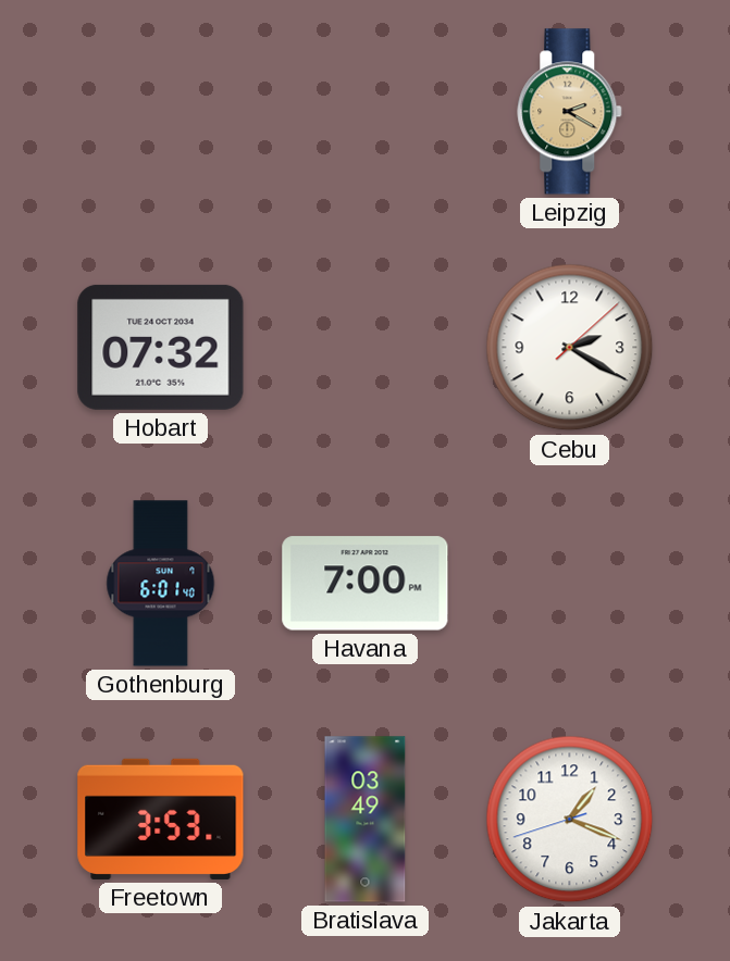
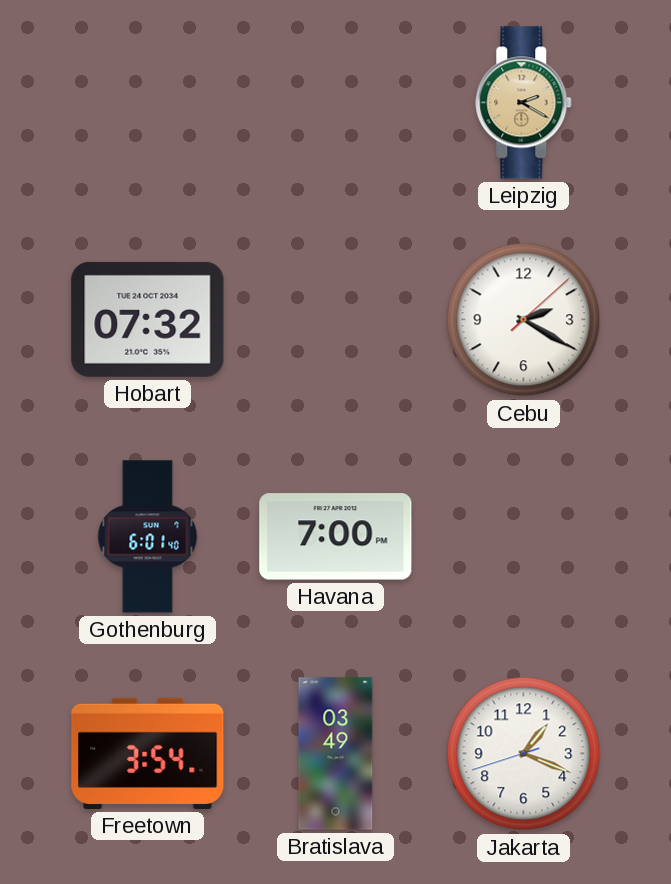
Freetown: 3:53 -> 3:54 (148, 753)
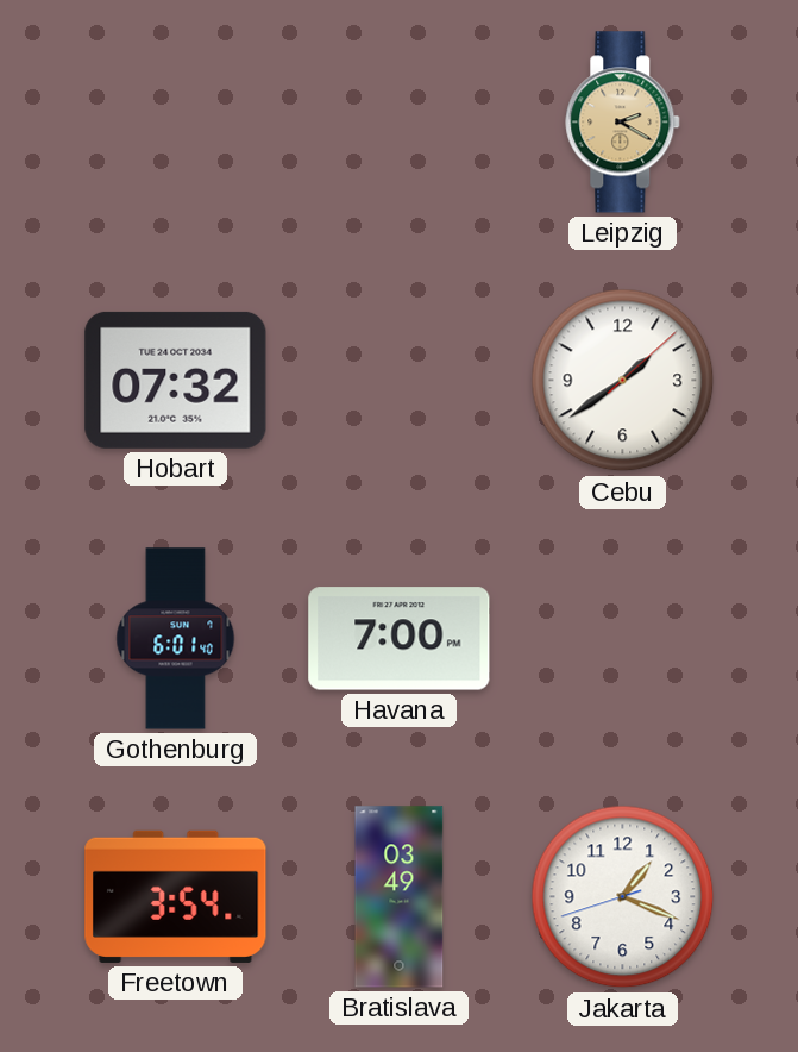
Cebu: 2:20 -> 1:39 (623, 381)
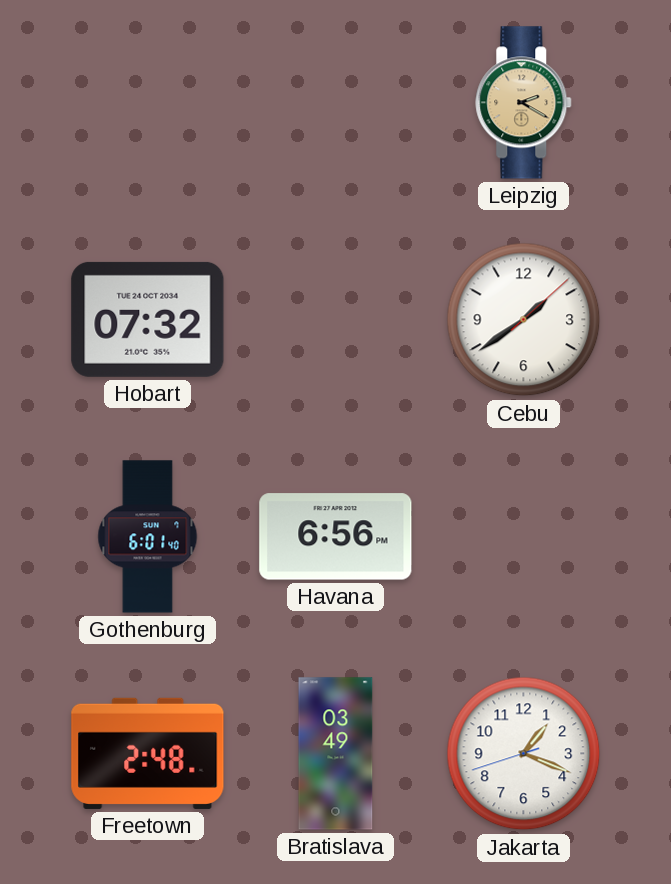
Havana: 7:00 -> 6:56 (336, 537)
Freetown: 3:54 -> 2:48 (148, 753)
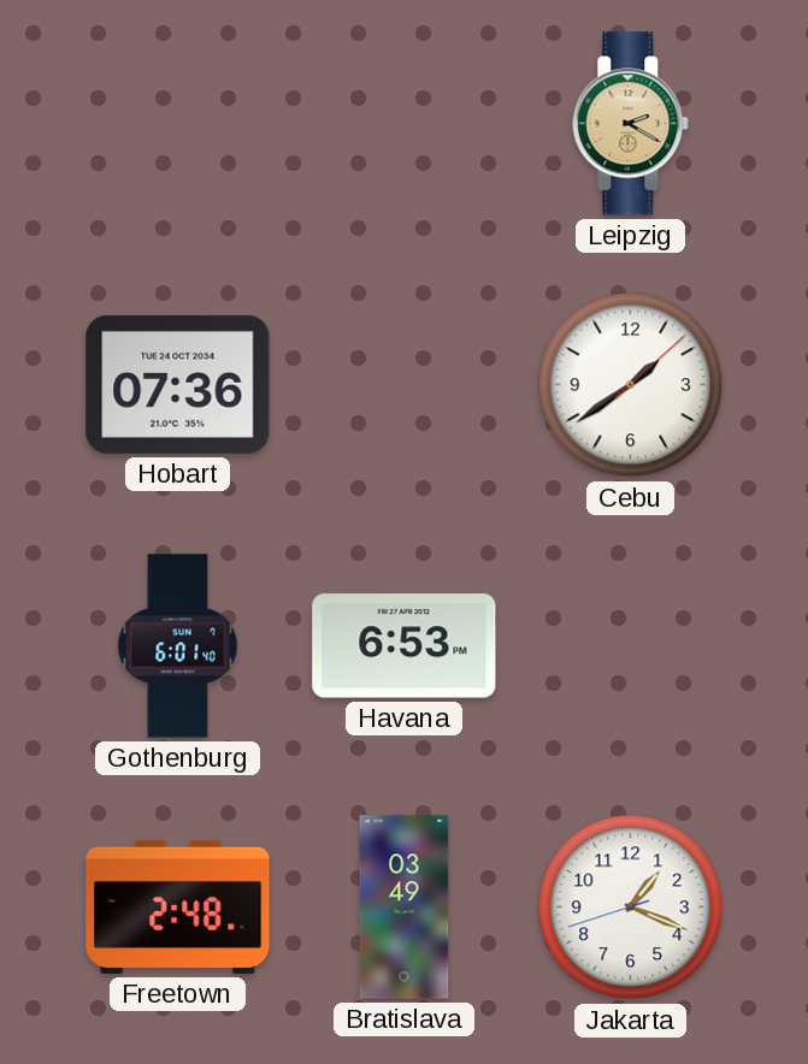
Hobart: 07:32 -> 07:36 (178, 384)
Havana: 6:56 -> 6:53 (405, 646)
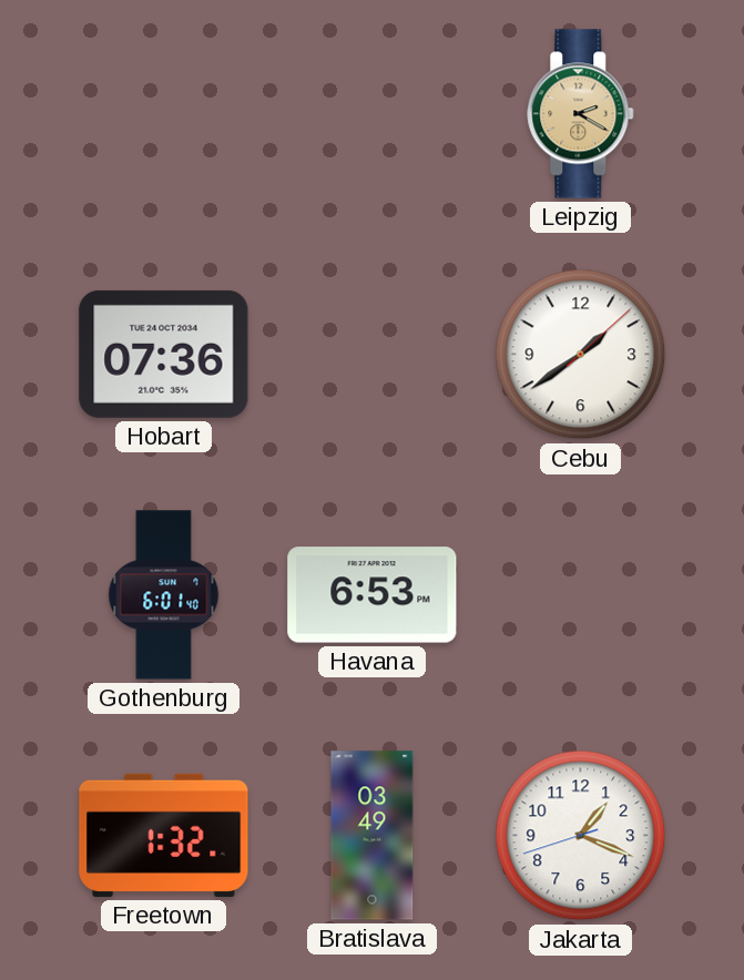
Freetown: 2:48 -> 1:32 (164, 835)
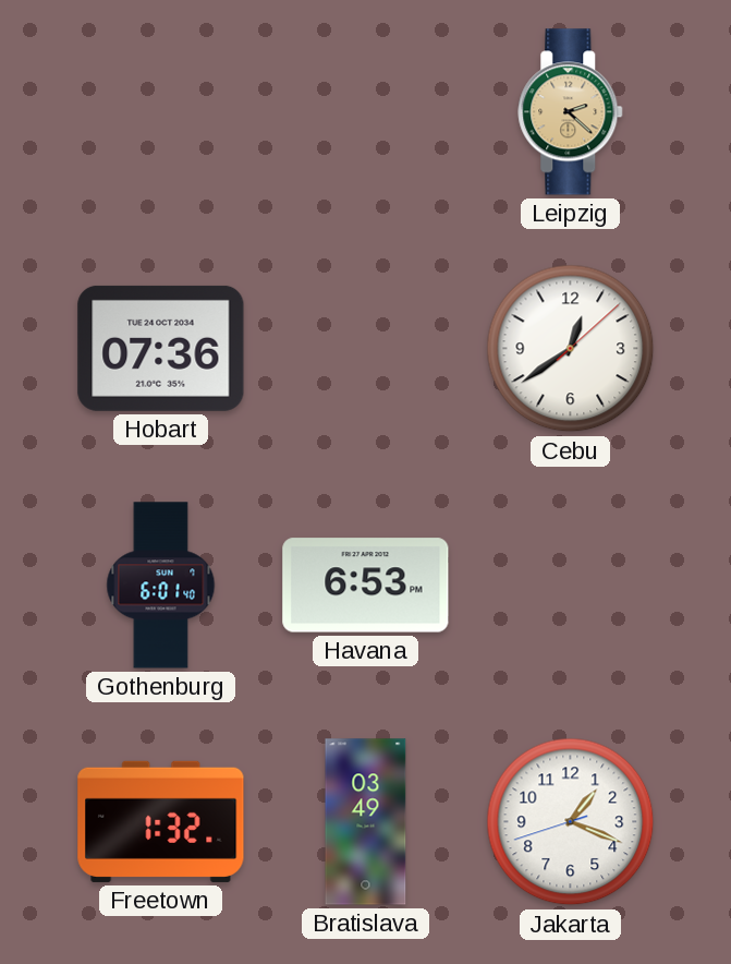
Leipzig: 2:20 -> 2:22 (571, 112)
Cebu: 1:39 -> 12:39 (571, 349)
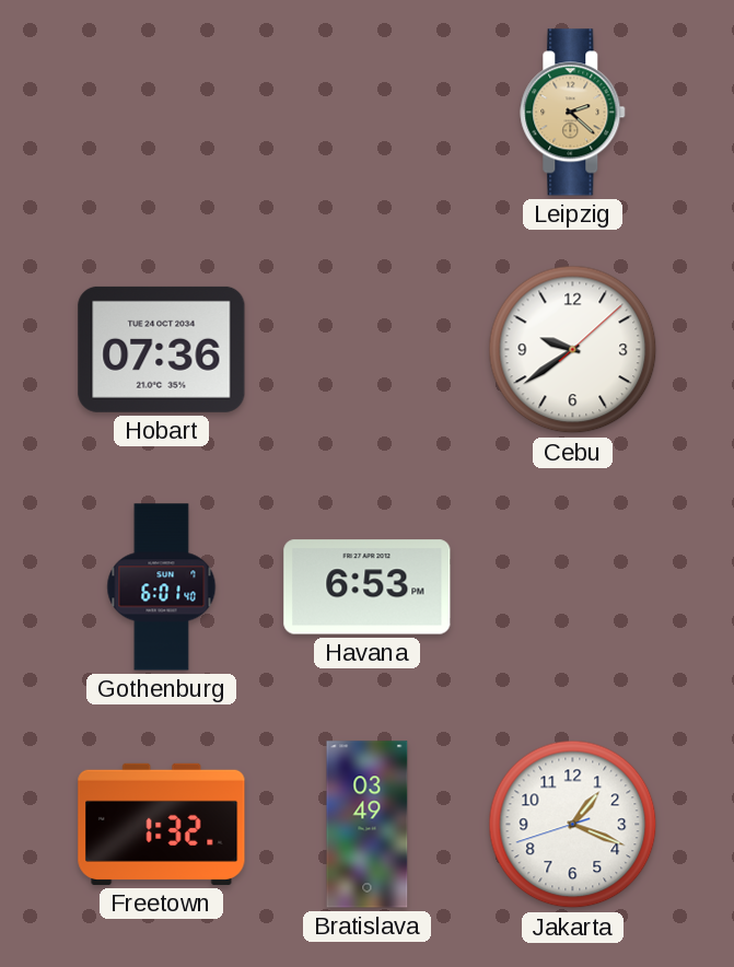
Cebu: 12:39 -> 9:39 (573, 350)
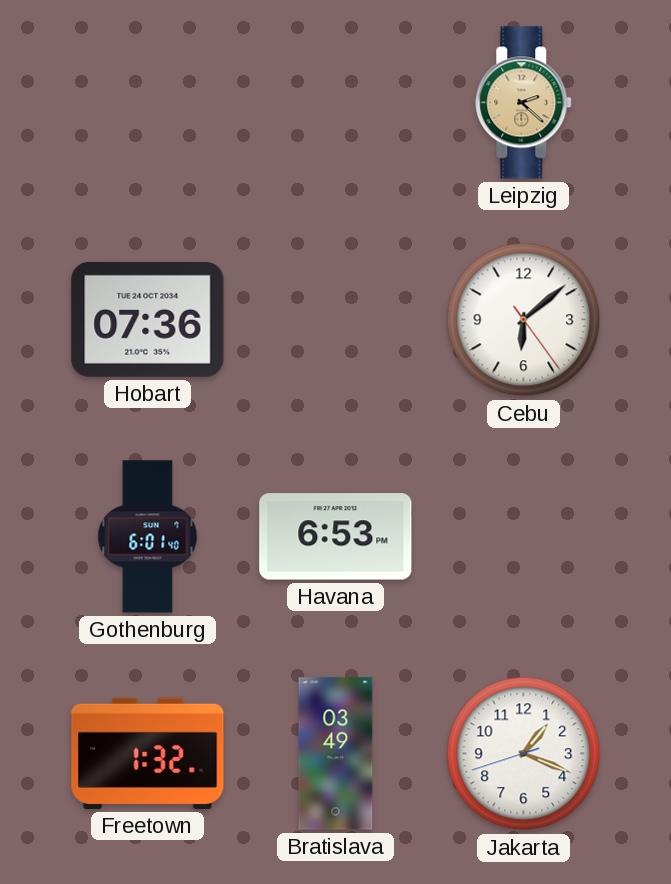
Cebu: 9:39 -> 6:08 (524, 320)
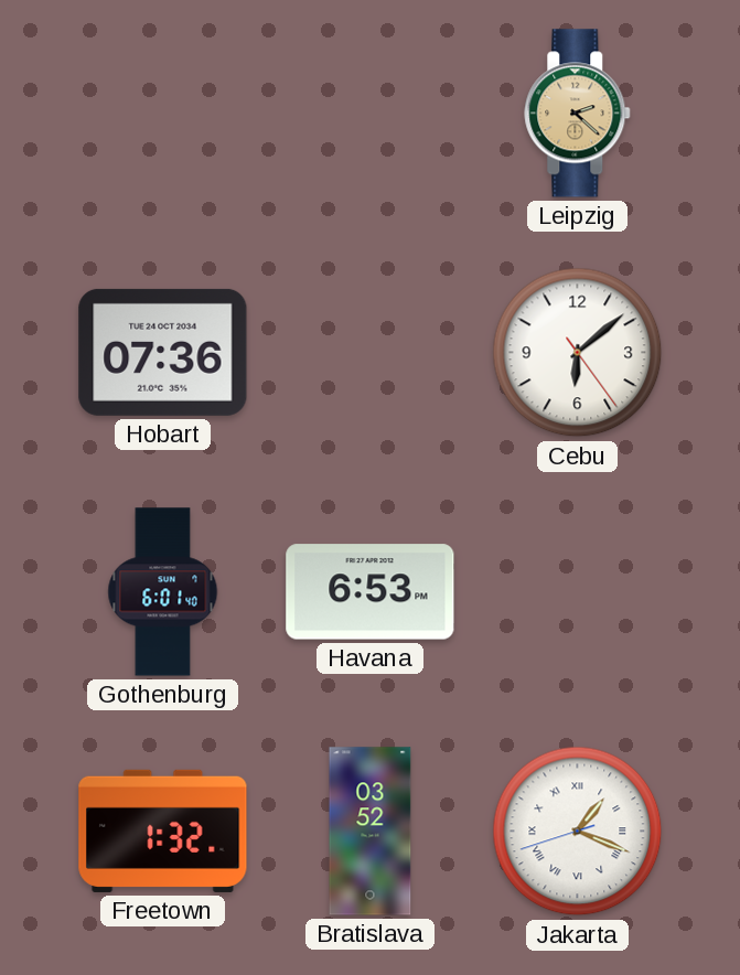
Bratislava: 03:49 -> 03:52 (371, 832)
Jakarta numerals: Arabic -> Roman (578, 832)
